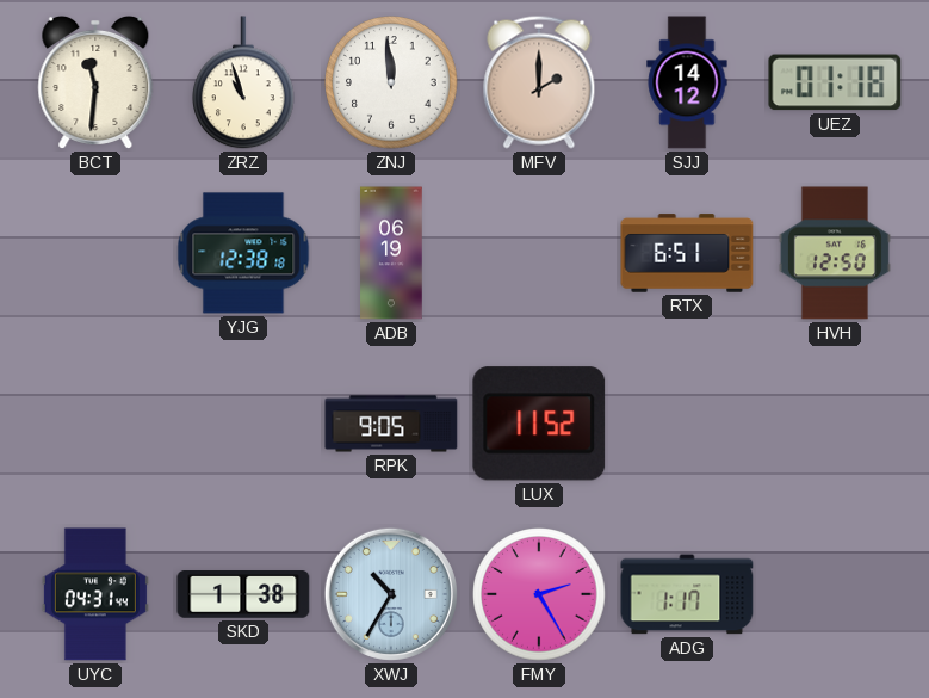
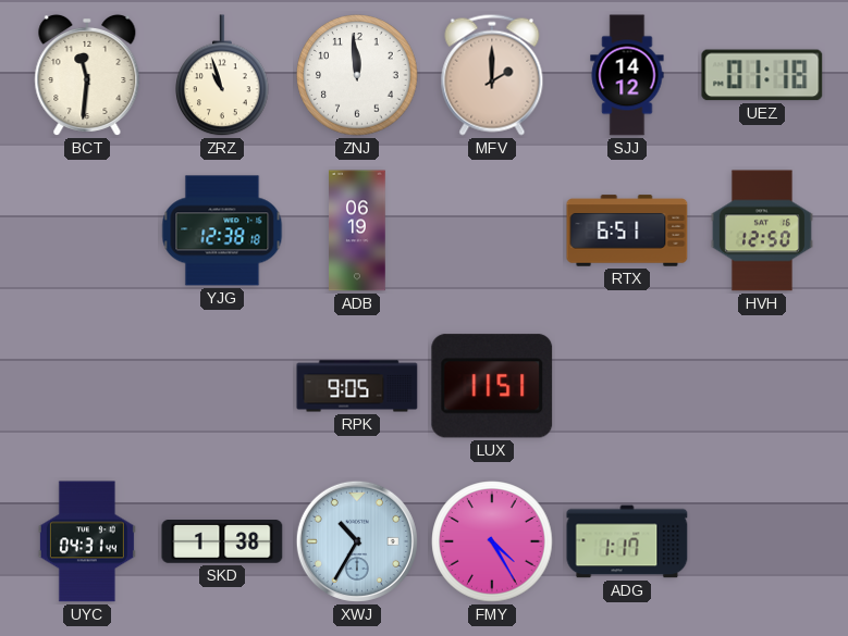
LUX: 11:52 -> 11:51 (492, 386)
FMY: 2:25 -> 4:25 (492, 541)
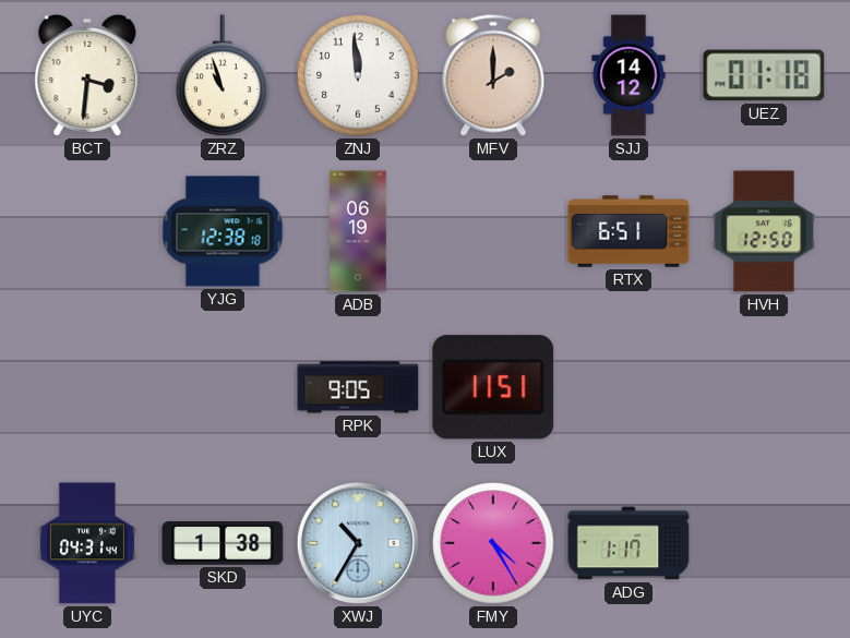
BCT: 11:31 -> 3:31 (87, 75)
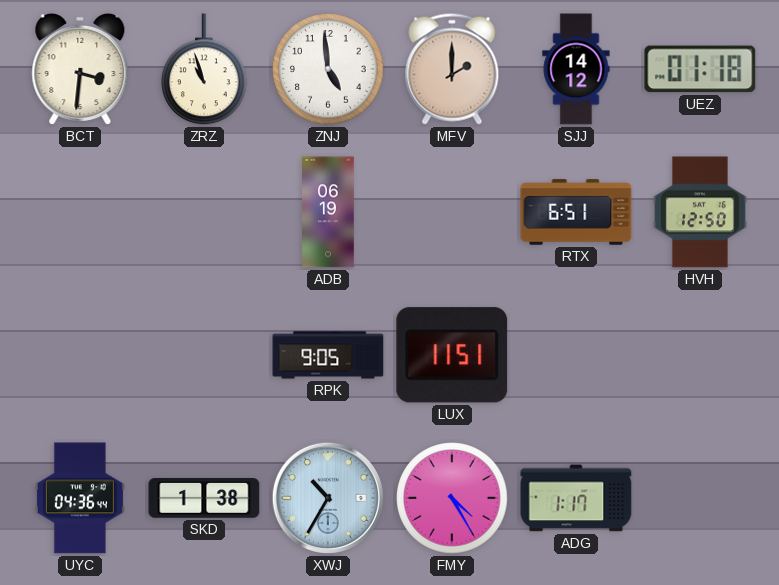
ZNJ: 11:59 -> 4:59 (328, 69)
YJG: 12:38 -> none (223, 231)
UYC: 04:31 -> 04:36 (80, 498)
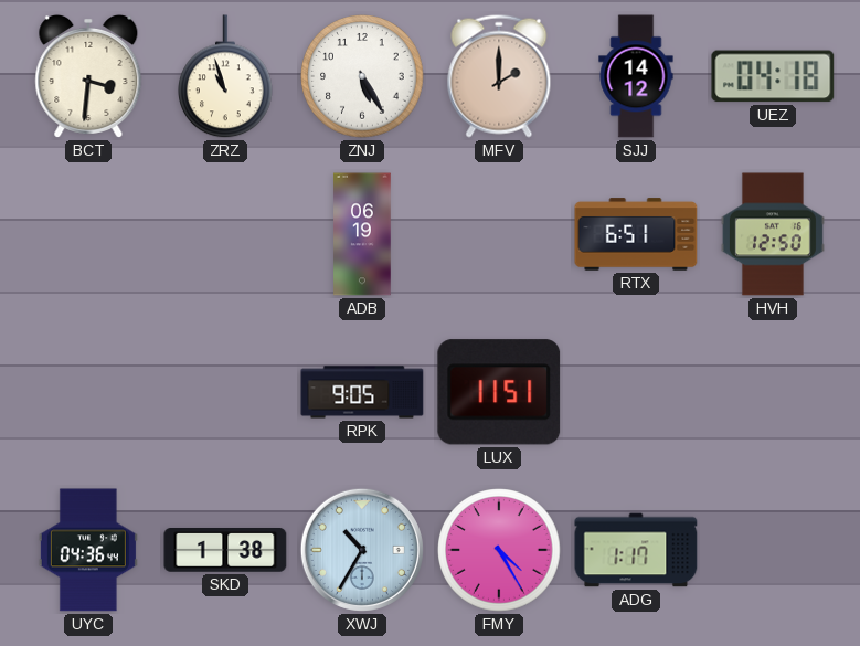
ZNJ: 4:59 -> 5:25 (362, 76)
UEZ: 01:18 -> 04:18 (773, 76)
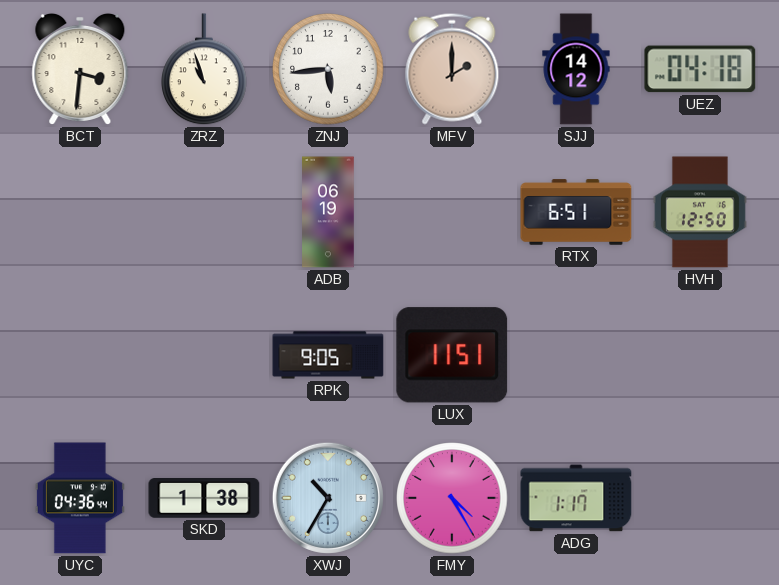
ZNJ: 5:25 -> 5:44 (328, 69)
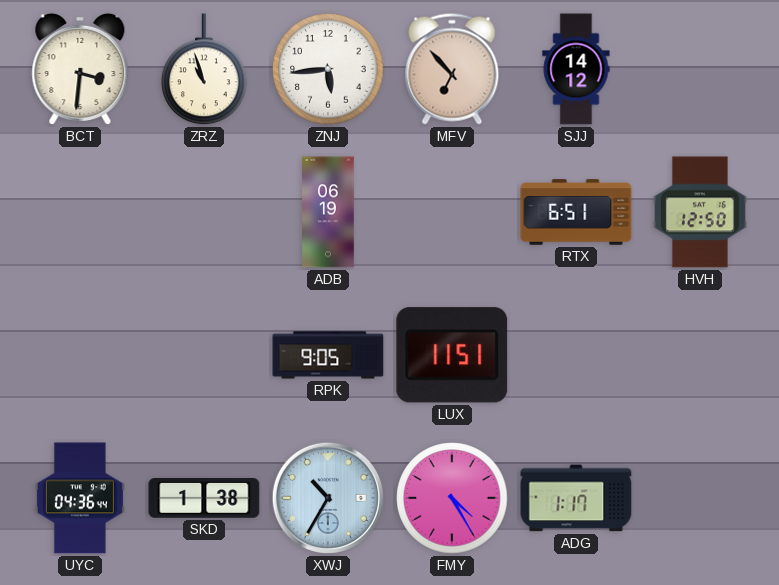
MFV: 2:00 -> 6:53 (452, 69)
UEZ: 04:18 -> none (700, 69)
